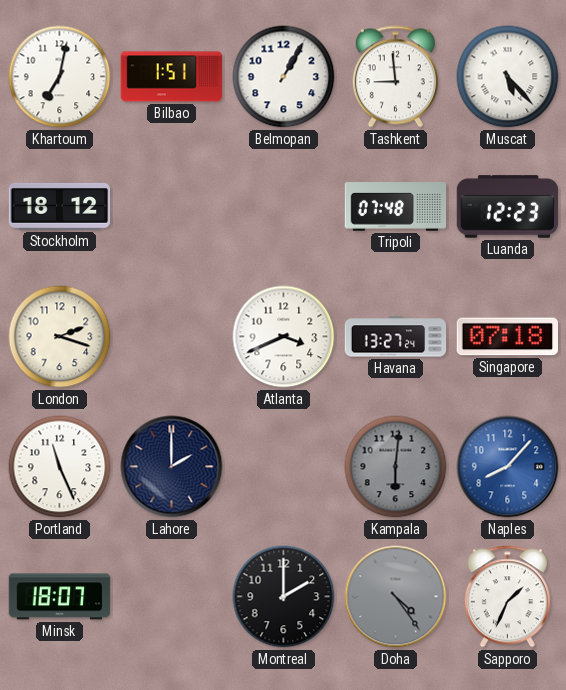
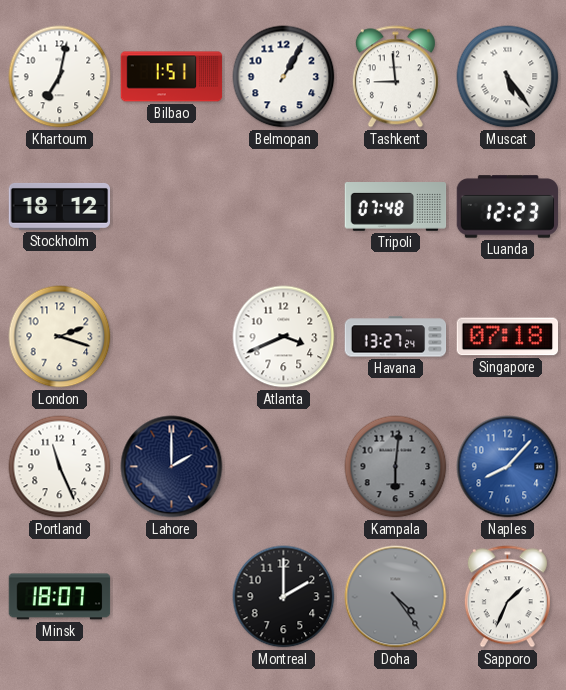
Muscat: 5:23 -> 5:24 (508, 77)
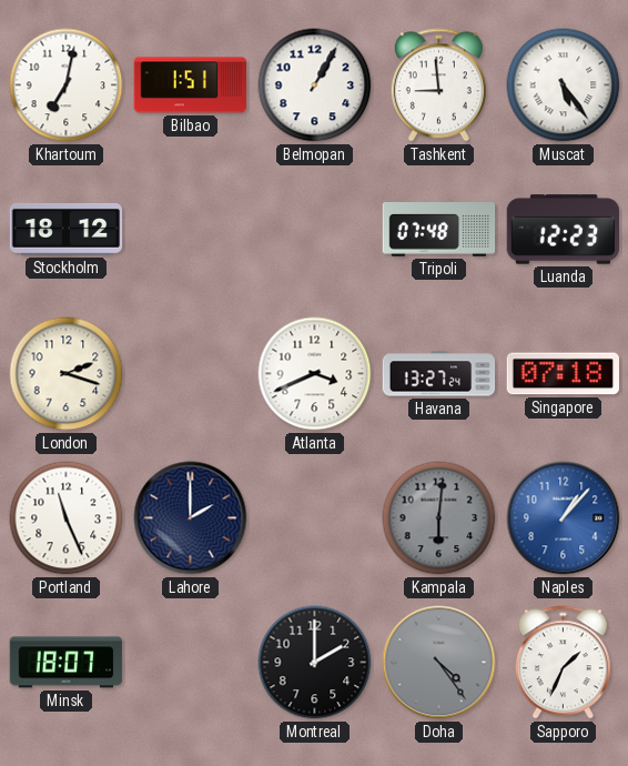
Naples: 8:07 -> 1:07 (564, 518)
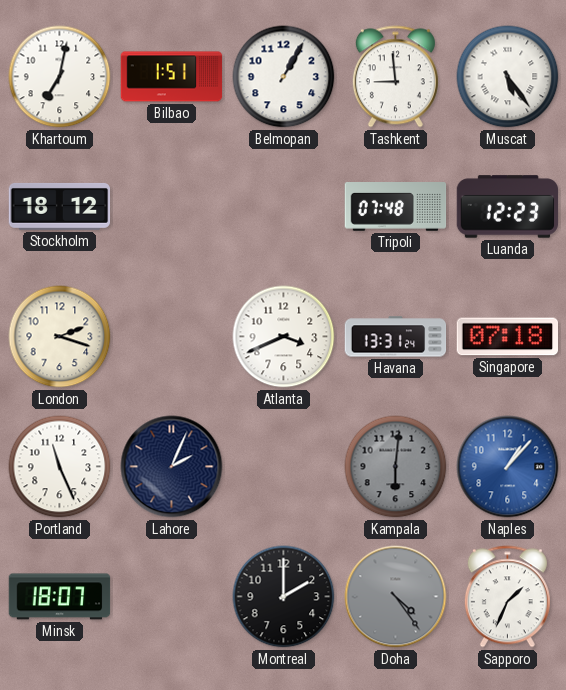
Havana: 13:27 -> 13:31 (396, 337)
Lahore: 2:00 -> 2:04 (172, 467)
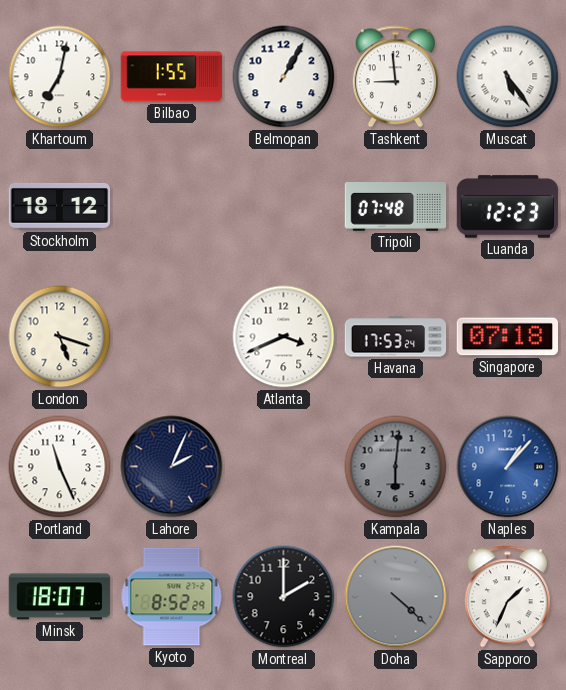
Bilbao: 1:51 -> 1:55 (172, 77)
London: 2:18 -> 5:18 (60, 337)
Havana: 13:31 -> 17:53 (396, 337)
Kyoto: none -> 8:52 (172, 597)
Doha: 4:24 -> 4:22 (396, 597)
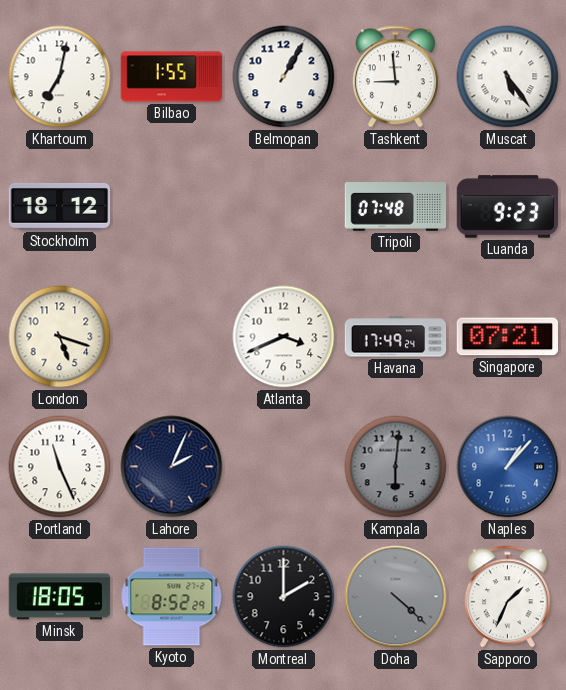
Luanda: 12:23 -> 9:23 (508, 207)
Havana: 17:53 -> 17:49 (396, 337)
Singapore: 07:18 -> 07:21 (507, 337)
Minsk: 18:07 -> 18:05 (60, 597)
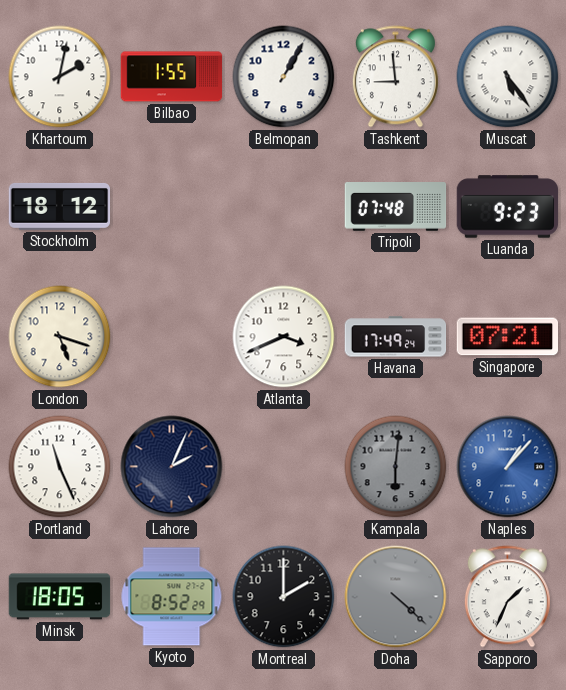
Khartoum: 7:02 -> 2:02 (60, 77)
